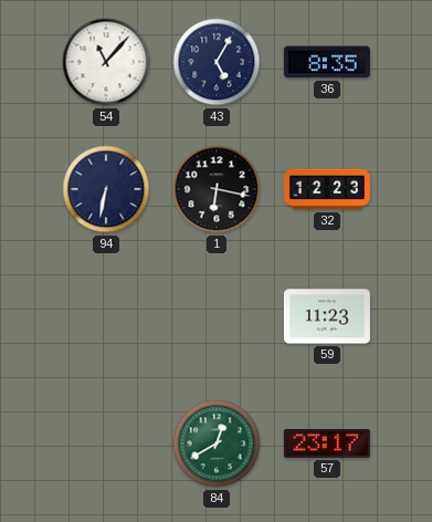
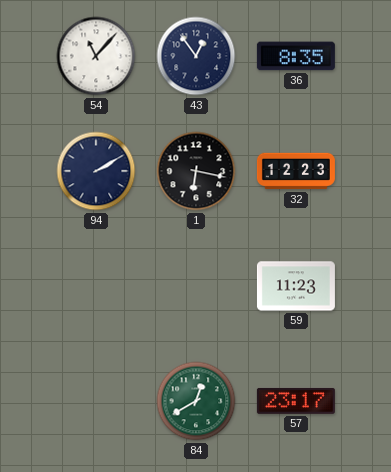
43: 5:05 -> 12:54 (196, 56)
94: 6:32 -> 2:10 (96, 171)
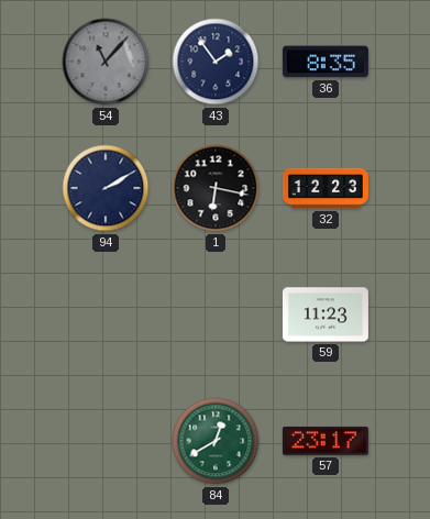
54 dial: white -> grey (106, 62)
43: 12:54 -> 1:54 (216, 62)
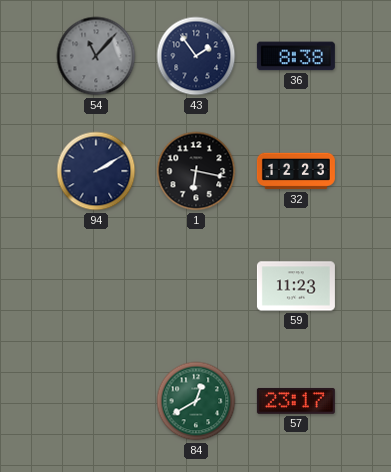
36: 8:35 -> 8:38 (296, 56)
